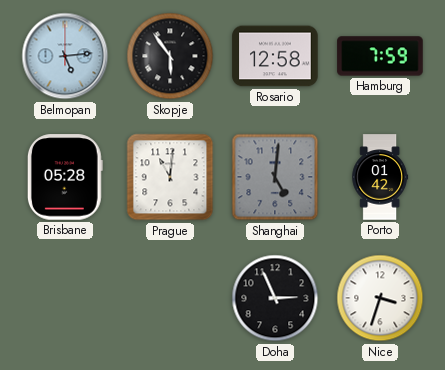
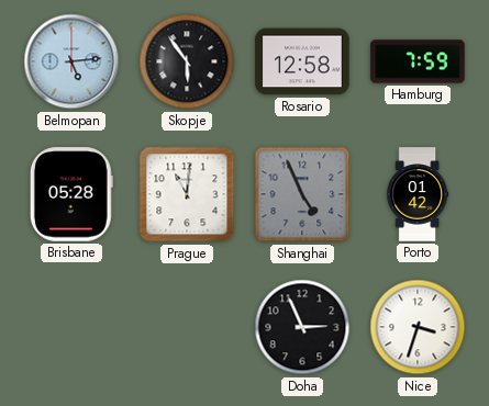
Shanghai: 5:01 -> 4:56 (302, 194)
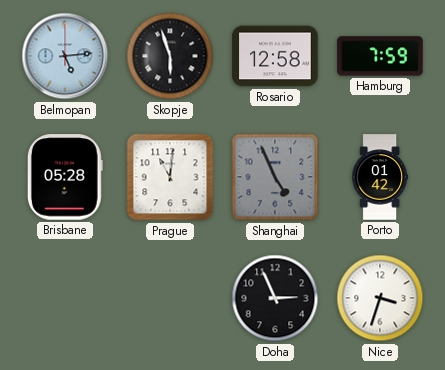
Skopje: 5:54 -> 5:57 (170, 56)
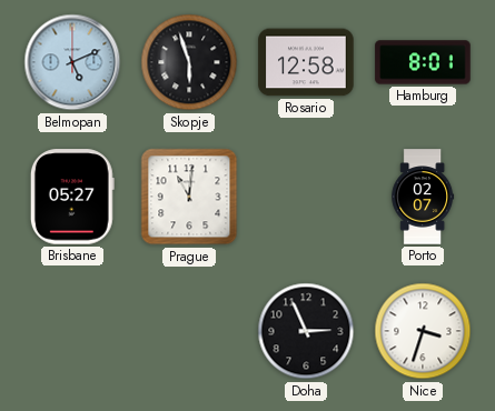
Belmopan: 5:14 -> 5:11 (72, 62)
Hamburg: 7:59 -> 8:01 (423, 62)
Brisbane: 05:28 -> 05:27 (72, 197)
Shanghai: 4:56 -> none (275, 177)
Porto: 01:42 -> 02:07 (423, 197)
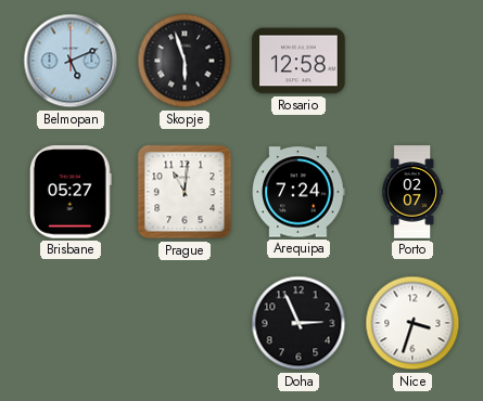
Hamburg: 8:01 -> none (423, 62)
Arequipa: none -> 7:24 (298, 192)
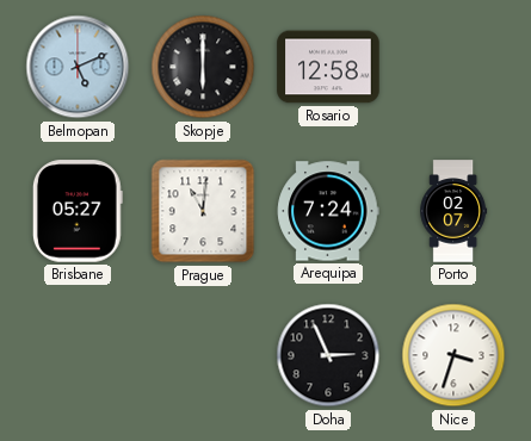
Skopje: 5:57 -> 6:00 (203, 67)
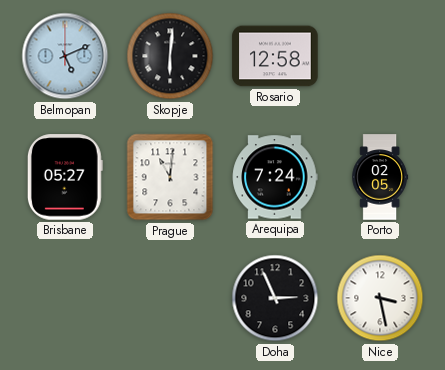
Skopje: 6:00 -> 6:01 (170, 56)
Porto: 02:07 -> 02:05 (380, 177)
Nice: 3:33 -> 3:28 (380, 298)
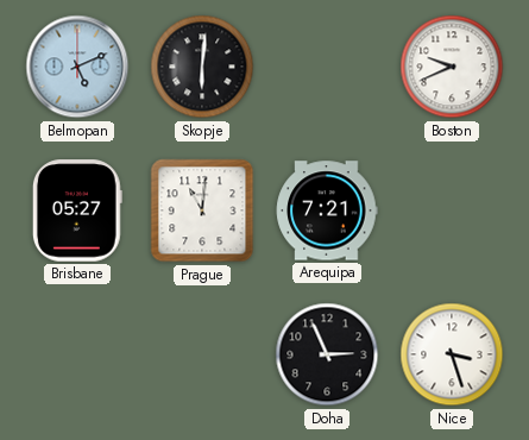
Rosario: 12:58 -> none (275, 56)
Boston: none -> 9:41 (452, 67)
Arequipa: 7:24 -> 7:21 (327, 210)
Porto: 02:05 -> none (380, 177)
Nice: 3:28 -> 3:27 (452, 354)
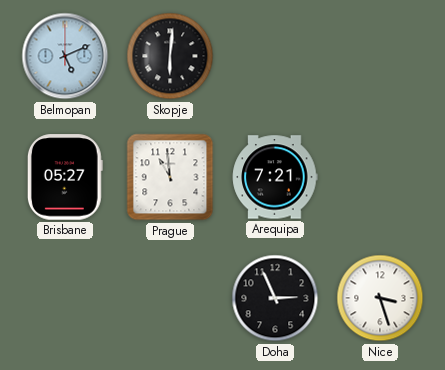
Boston: 9:41 -> none (452, 67)
Prague: 11:01 -> 10:59 (170, 177)
